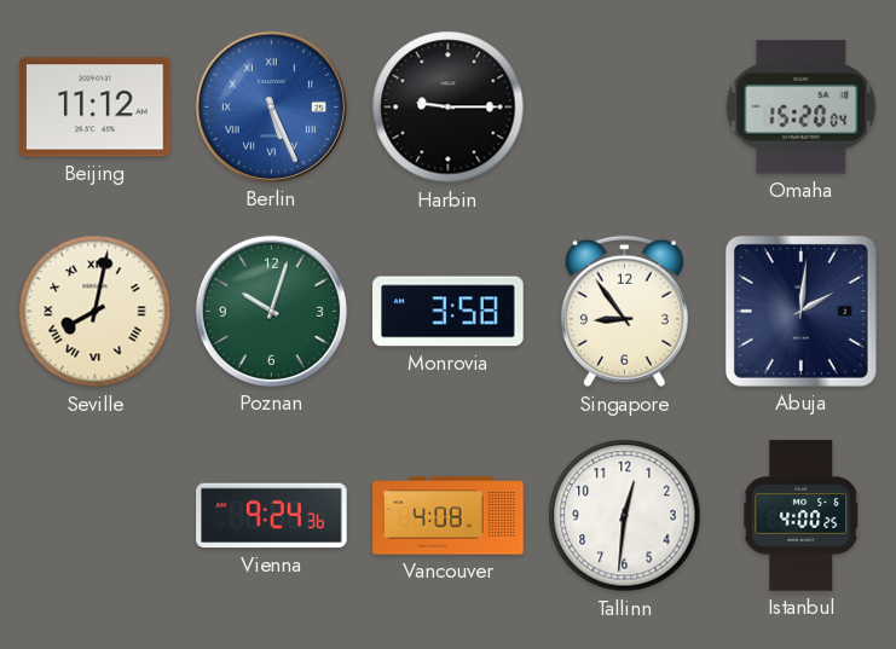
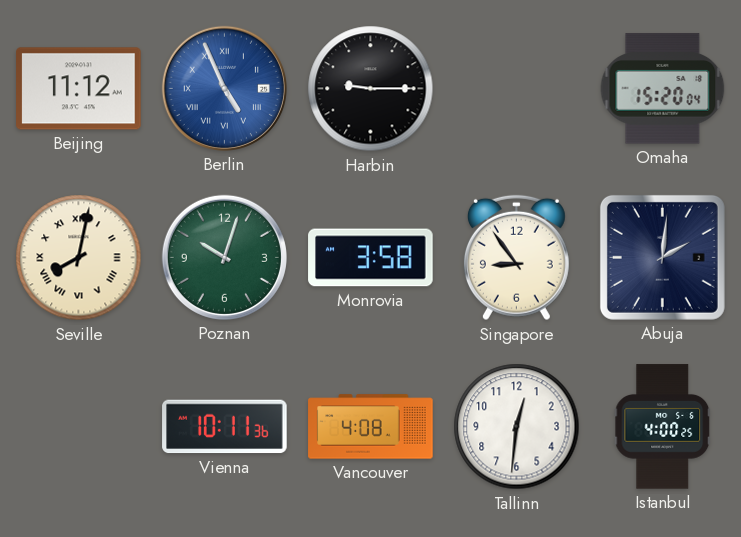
Berlin: 5:26 -> 4:56 (224, 88)
Vienna: 9:24 -> 10:11 (225, 427)
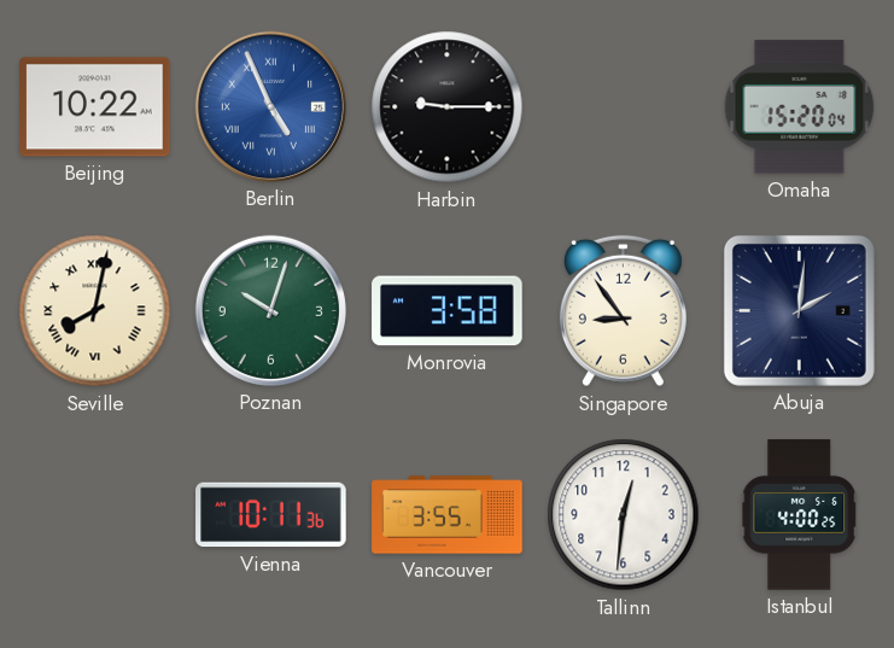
Beijing: 11:12 -> 10:22 (95, 107)
Vancouver: 4:08 -> 3:55 (448, 515)
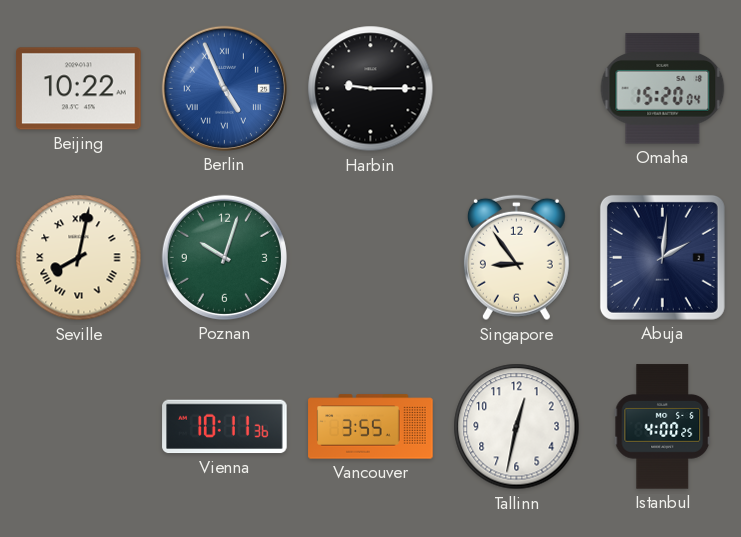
Monrovia: 3:58 -> none (448, 311)
Tallinn: 12:31 -> 12:32 (517, 427)
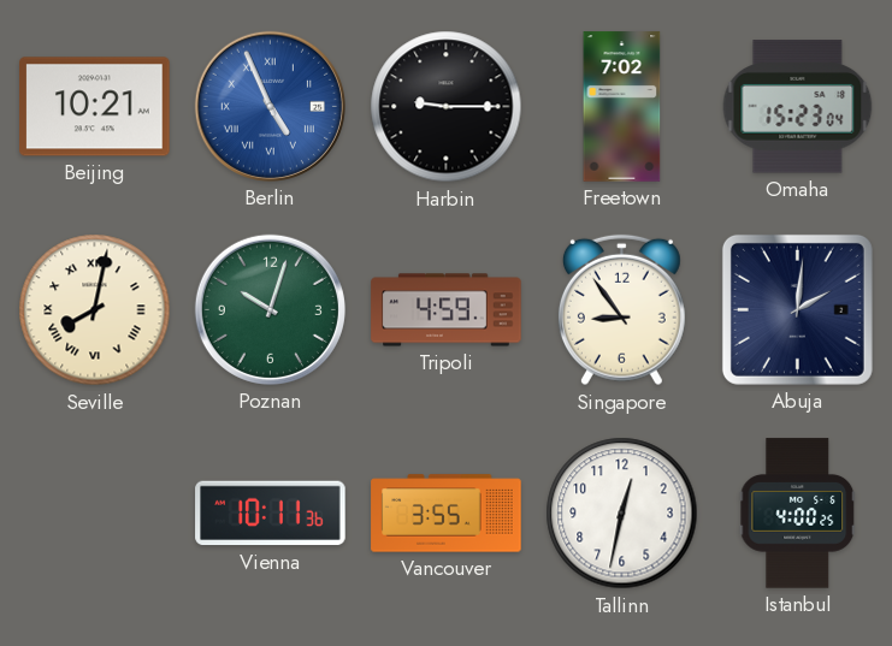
Beijing: 10:22 -> 10:21 (95, 107)
Freetown: none -> 7:02 (622, 107)
Omaha: 15:20 -> 15:23 (798, 107)
Tripoli: none -> 4:59 (447, 310)
